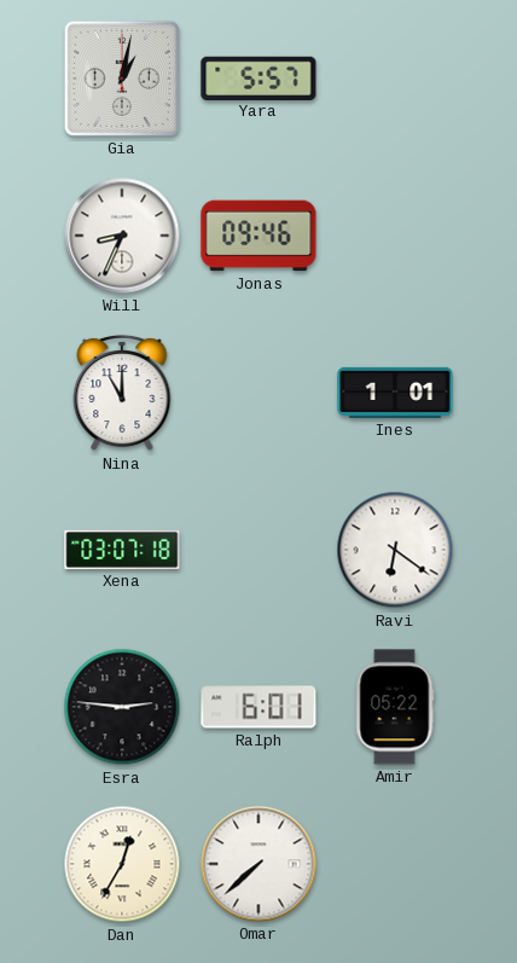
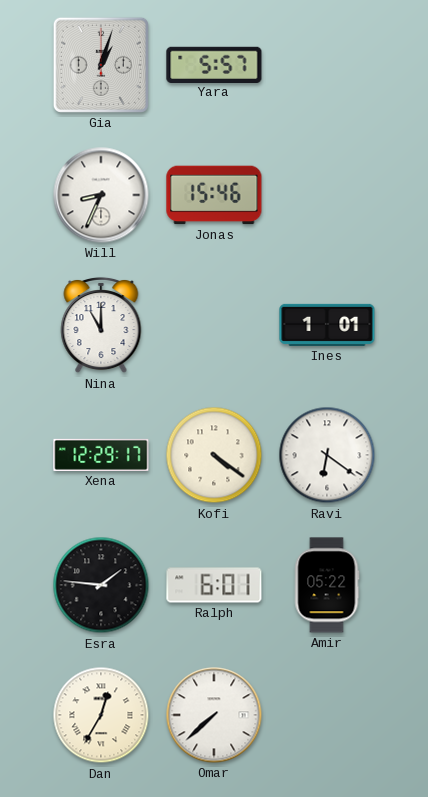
Gia: 1:02 -> 1:03 (101, 65)
Jonas: 09:46 -> 15:46 (214, 195)
Xena: 03:07 -> 12:29 (101, 455)
Kofi: none -> 4:21 (214, 455)
Esra: 2:46 -> 1:46 (101, 585)
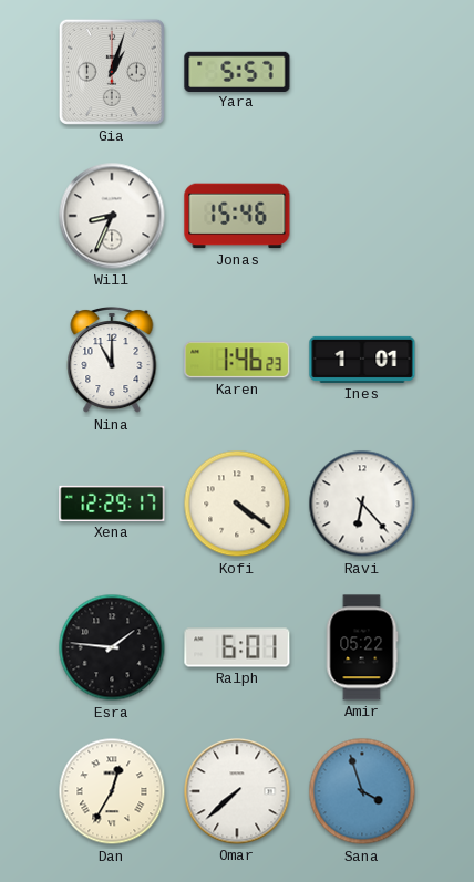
Karen: none -> 1:46 (237, 360)
Ravi: 6:21 -> 6:23 (362, 504)
Sana: none -> 3:57 (362, 791)
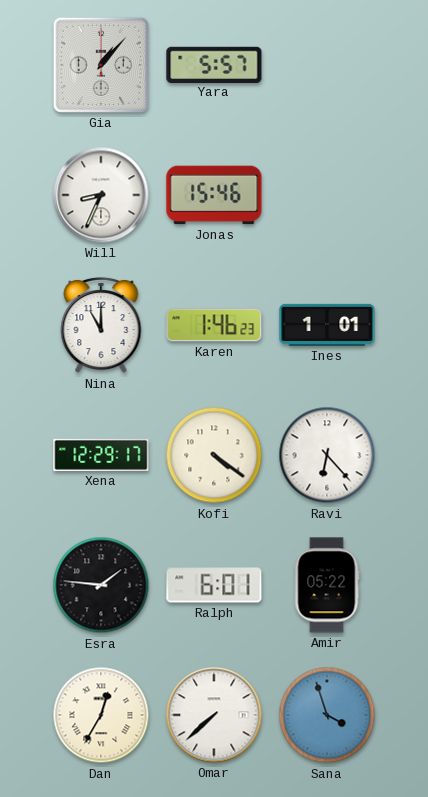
Gia: 1:03 -> 1:07 (101, 65)
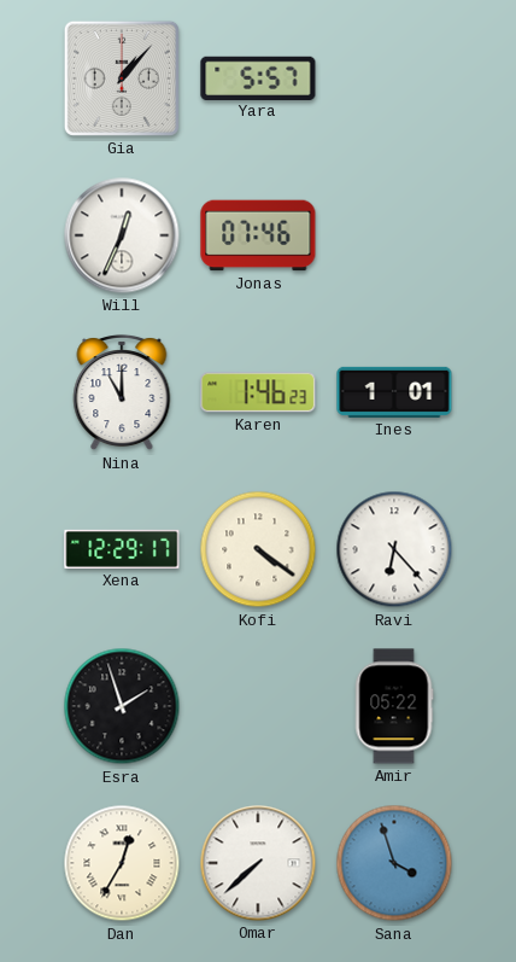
Will: 8:34 -> 12:34 (122, 235)
Jonas: 15:46 -> 07:46 (258, 235)
Esra: 1:46 -> 1:57 (122, 706)
Ralph: 6:01 -> none (214, 585)
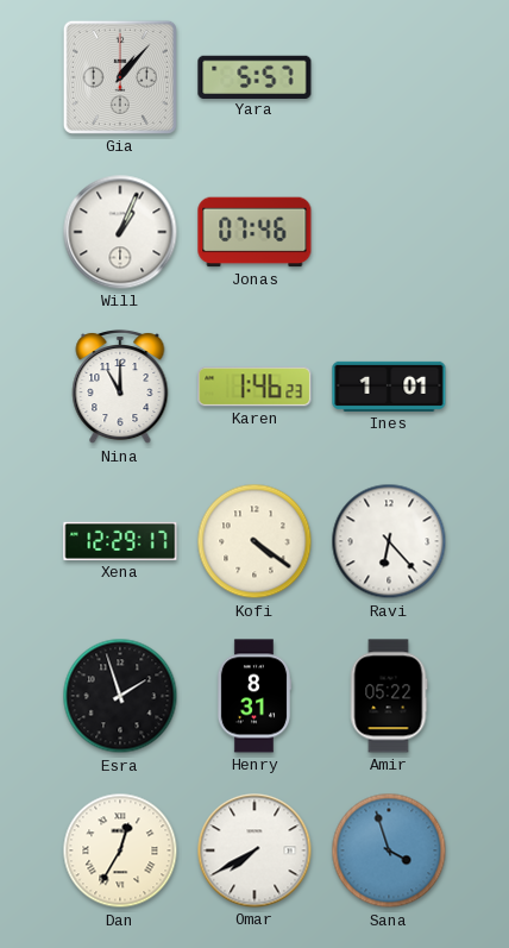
Will: 12:34 -> 1:04 (120, 232)
Henry: none -> 8:31 (254, 696)
Omar: 7:38 -> 7:40 (254, 850)
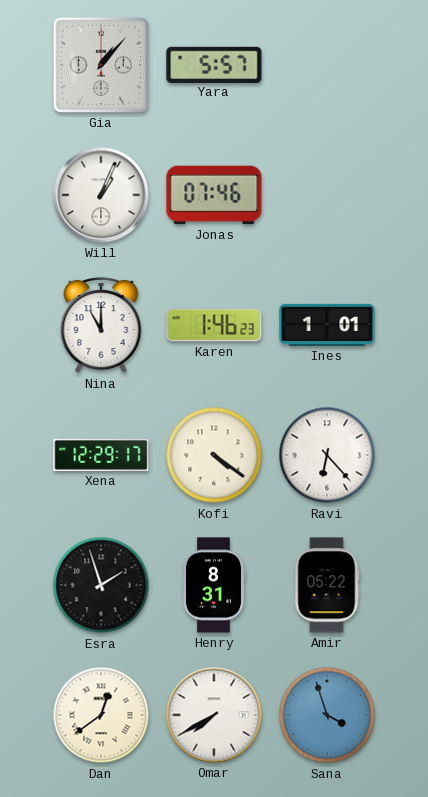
Dan: 12:35 -> 12:39 (101, 715)
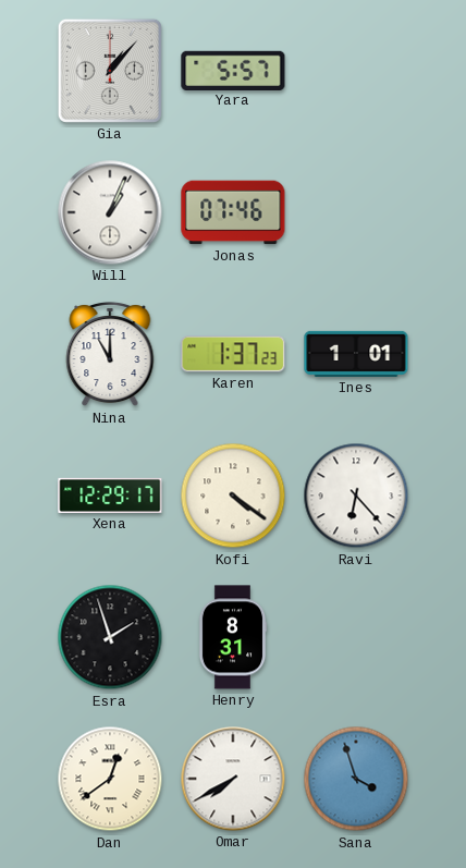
Karen: 1:46 -> 1:37 (233, 354)
Amir: 05:22 -> none (327, 585)
